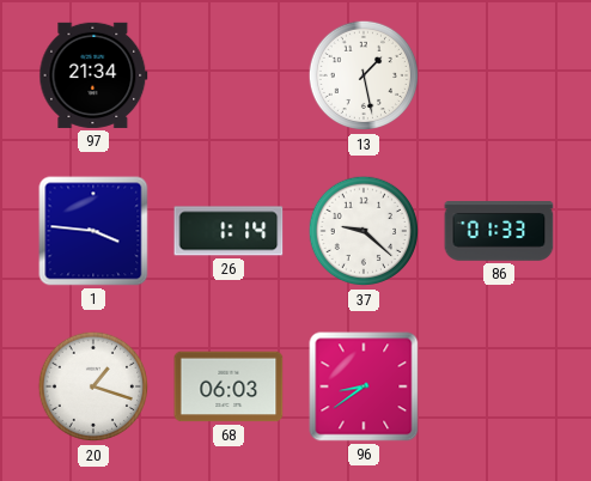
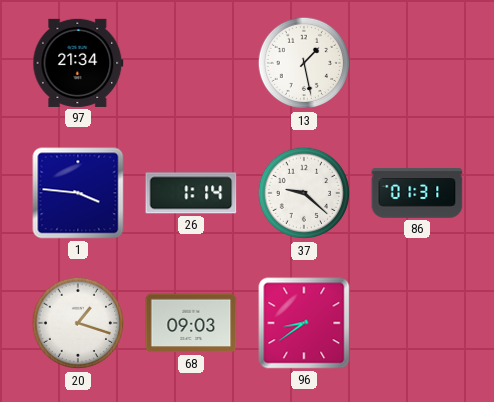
86: 01:33 -> 01:31 (417, 193)
68: 06:03 -> 09:03 (191, 323)
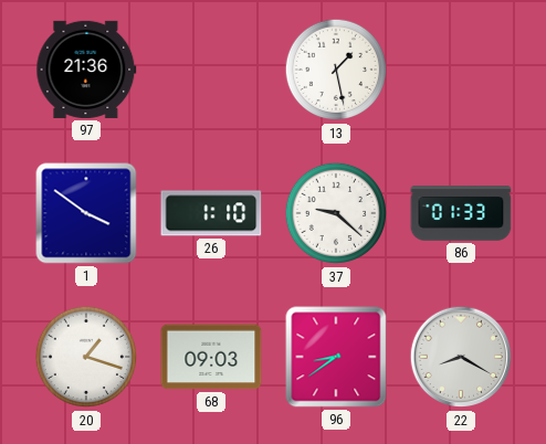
97: 21:34 -> 21:36 (86, 70)
1: 3:46 -> 3:51 (86, 213)
26: 1:14 -> 1:10 (211, 213)
86: 01:31 -> 01:33 (461, 213)
22: none -> 8:20 (461, 357)
